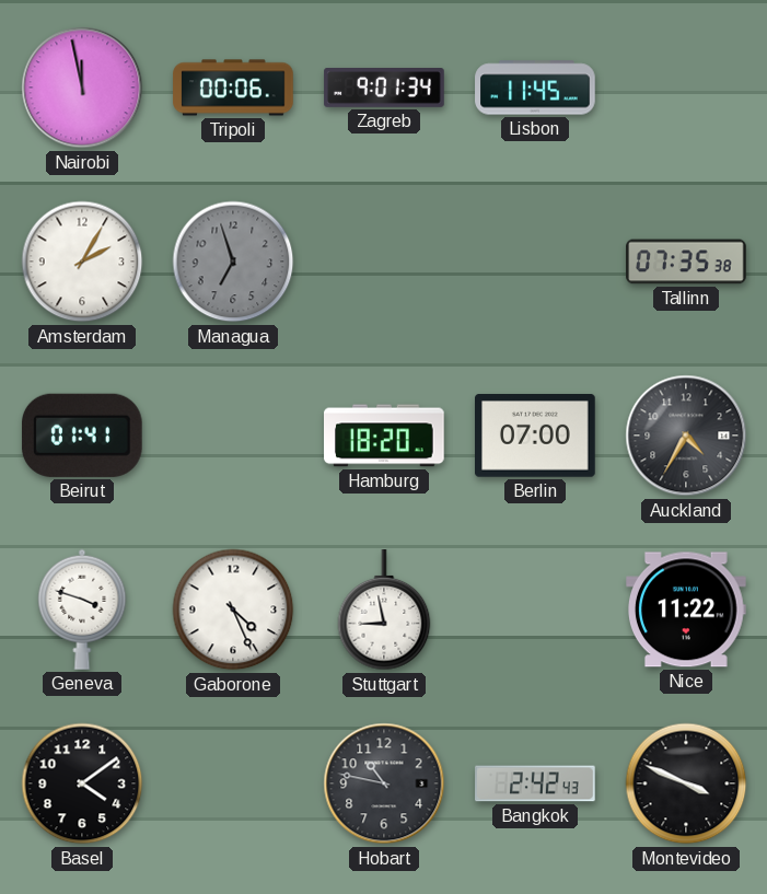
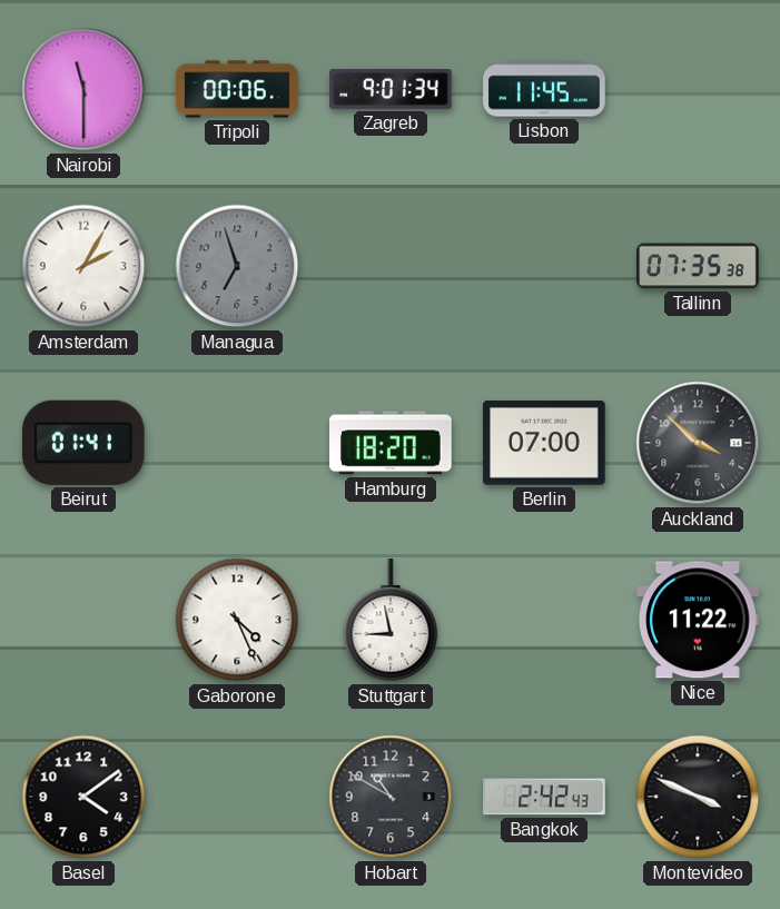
Nairobi: 11:58 -> 11:30 (83, 89)
Auckland: 4:35 -> 3:52 (698, 443)
Geneva: 3:48 -> none (82, 609)
Hobart: 10:47 -> 10:50 (391, 797)
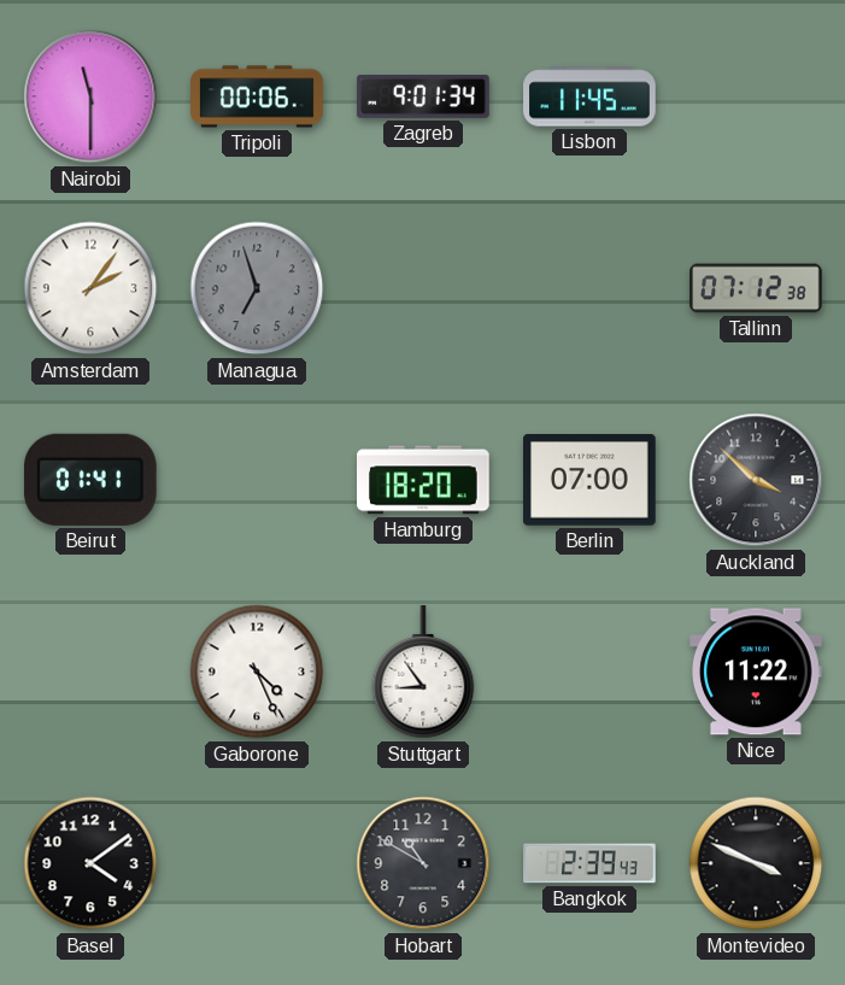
Amsterdam: 2:05 -> 2:06 (90, 288)
Tallinn: 07:35 -> 07:12 (756, 288)
Stuttgart: 8:58 -> 8:54 (423, 673)
Bangkok: 2:42 -> 2:39 (589, 863)
